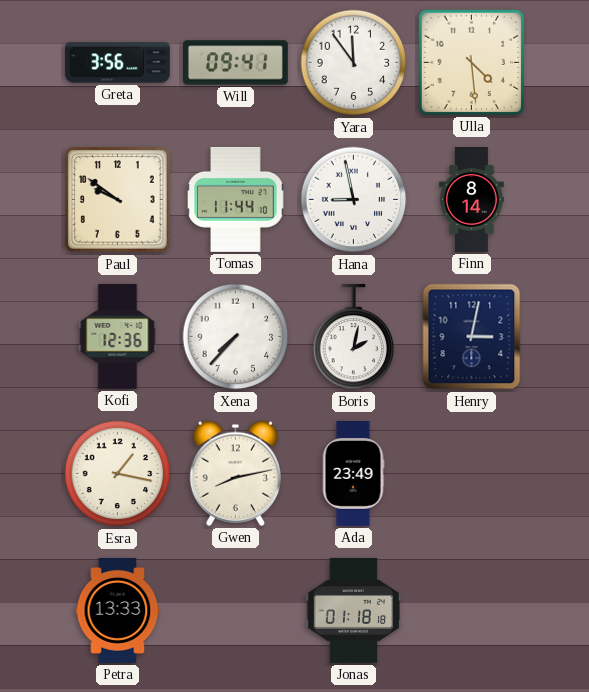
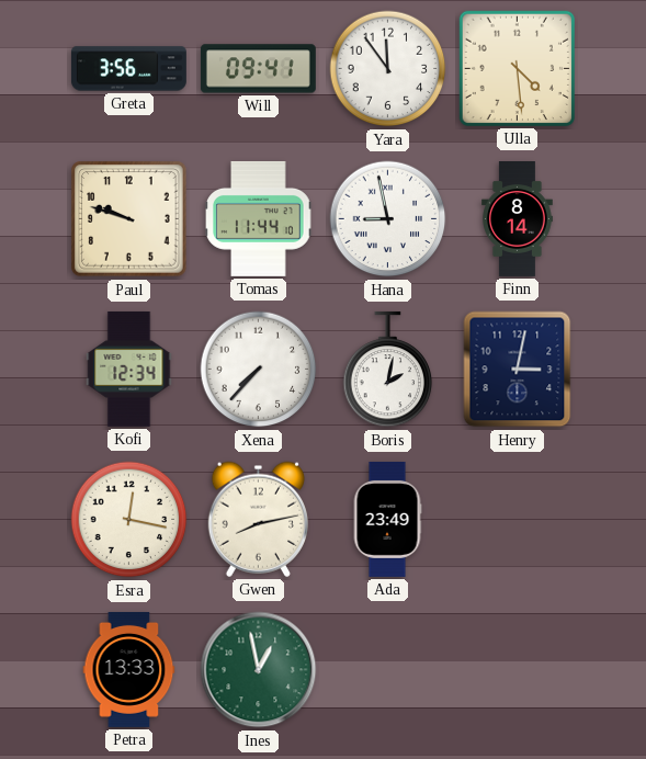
Paul: 9:51 -> 9:48 (129, 219)
Kofi: 12:36 -> 12:34 (129, 369)
Esra: 1:17 -> 12:17 (129, 520)
Ines: none -> 12:58 (259, 670)
Jonas: 01:18 -> none (354, 610)
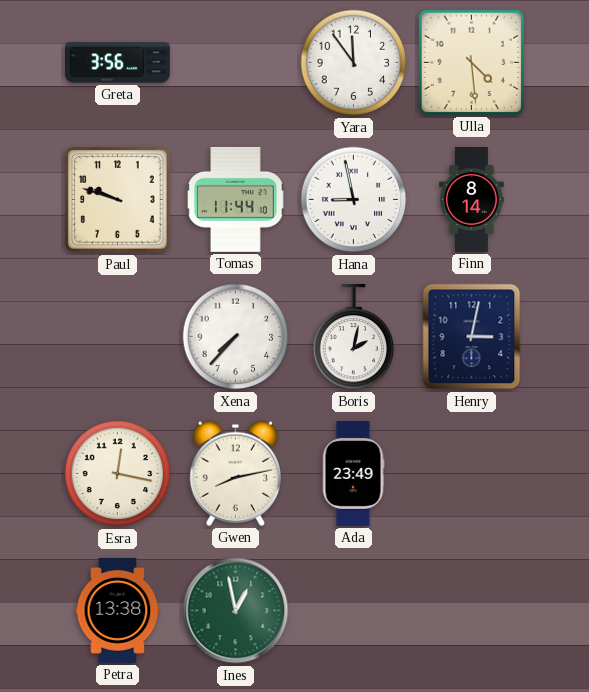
Will: 09:41 -> none (258, 69)
Kofi: 12:34 -> none (129, 369)
Petra: 13:33 -> 13:38 (118, 610)
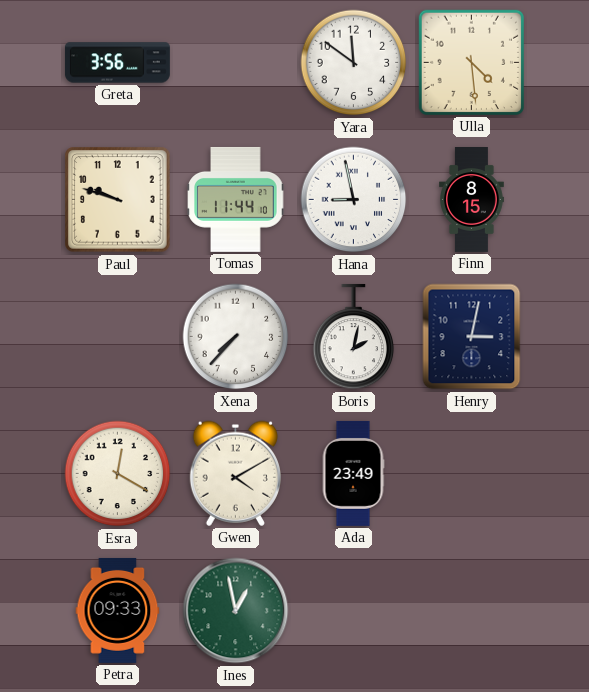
Yara: 11:54 -> 11:51 (354, 63)
Finn: 8:14 -> 8:15 (472, 200)
Esra: 12:17 -> 12:20 (118, 474)
Gwen: 8:13 -> 4:10 (235, 473)
Petra: 13:38 -> 09:33 (118, 610)
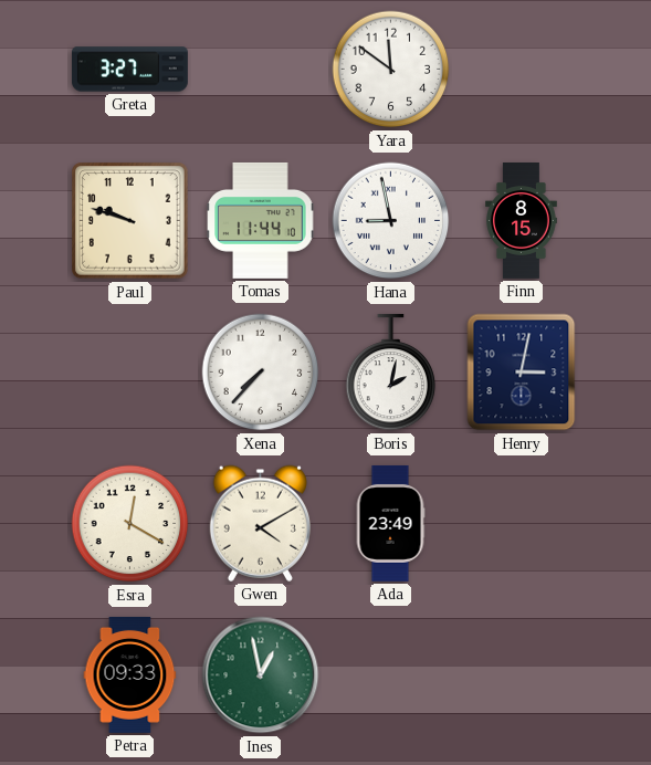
Greta: 3:56 -> 3:27 (129, 70)
Ulla: 4:29 -> none (471, 62)
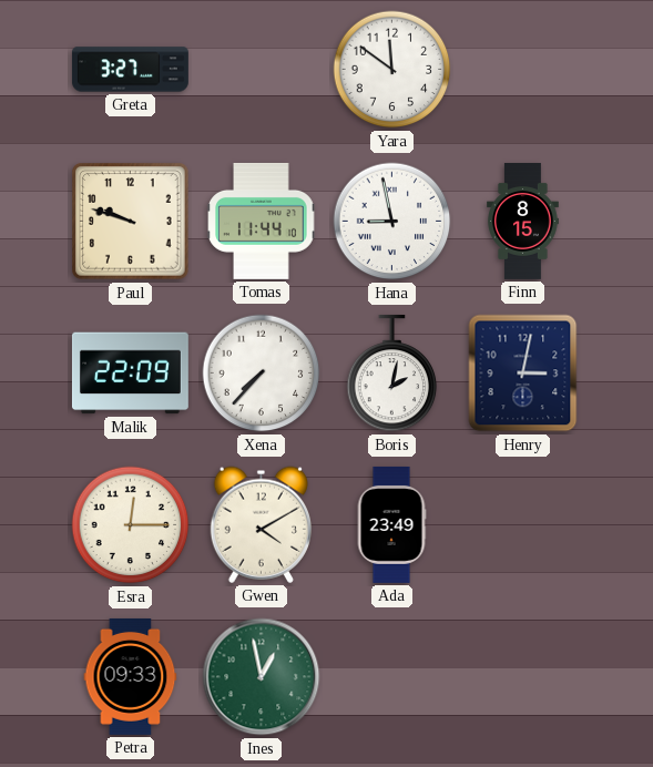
Malik: none -> 22:09 (130, 374)
Esra: 12:20 -> 12:15 (131, 525)
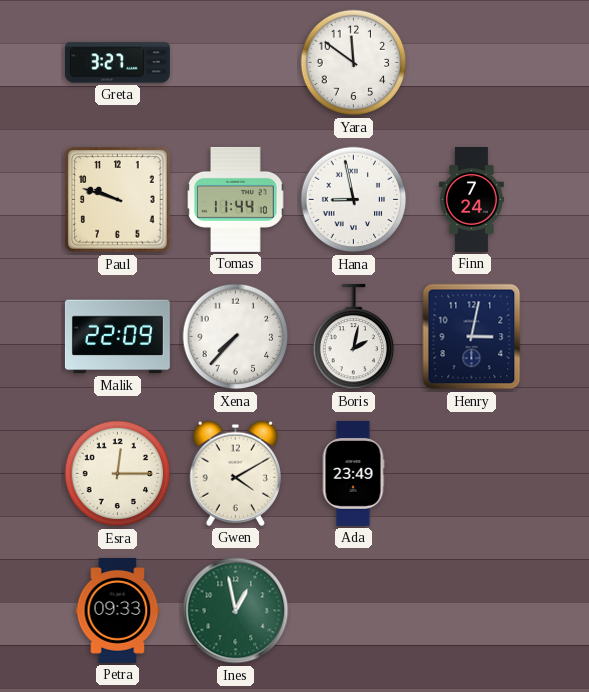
Finn: 8:15 -> 7:24 (472, 200)
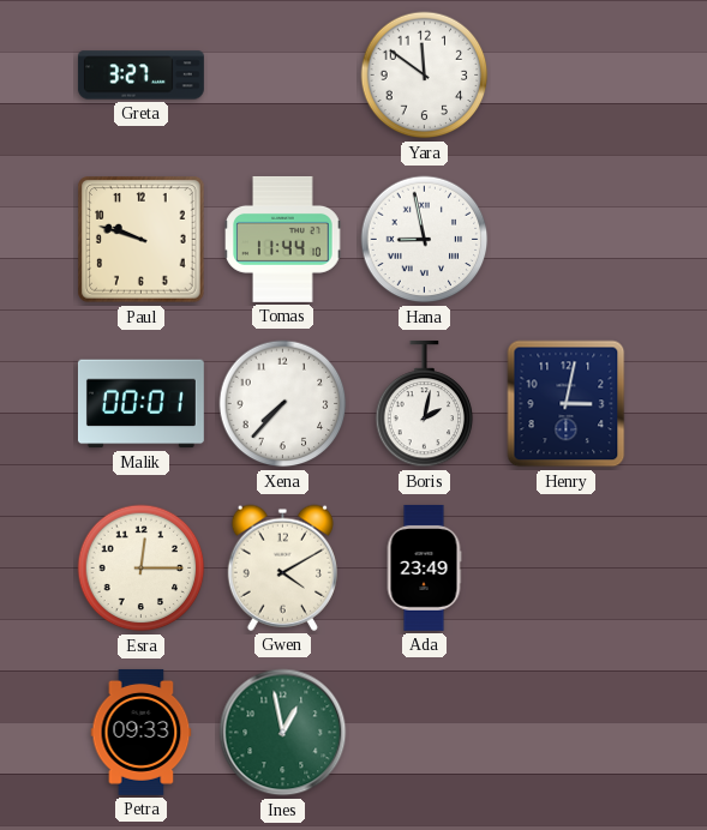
Finn: 7:24 -> none (472, 200)
Malik: 22:09 -> 00:01 (140, 404)
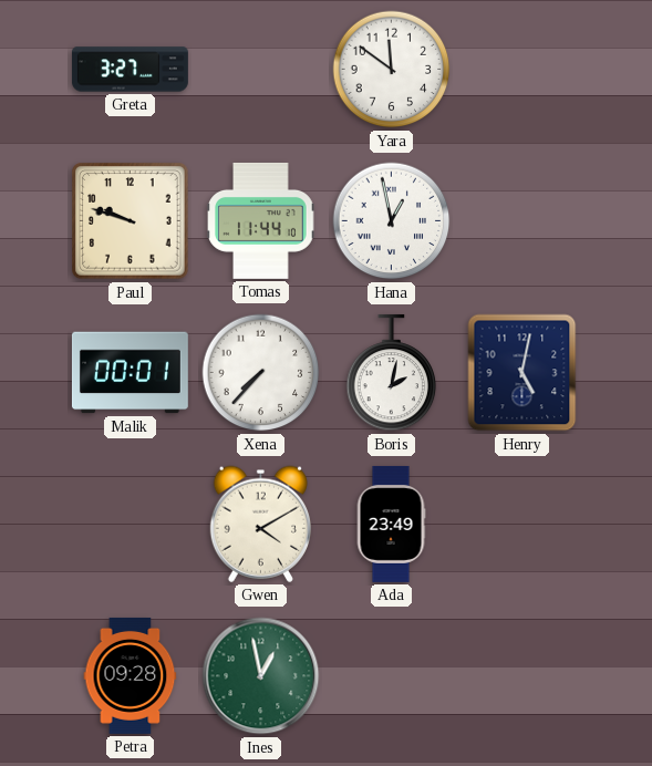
Hana: 8:58 -> 12:58 (392, 221)
Henry: 3:02 -> 5:02 (522, 373)
Esra: 12:15 -> none (142, 569)
Petra: 09:33 -> 09:28 (131, 675)
